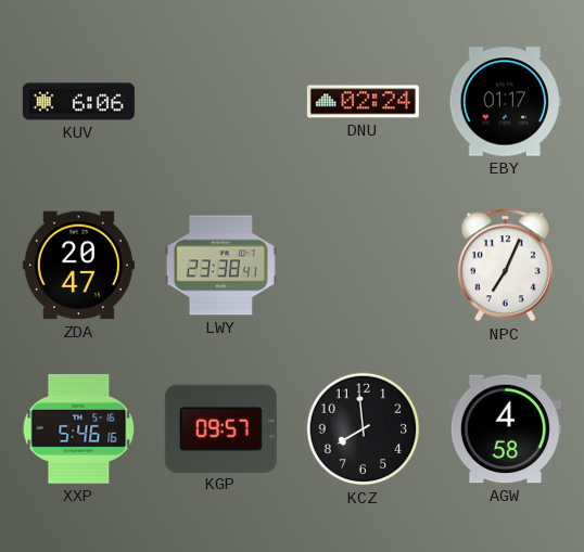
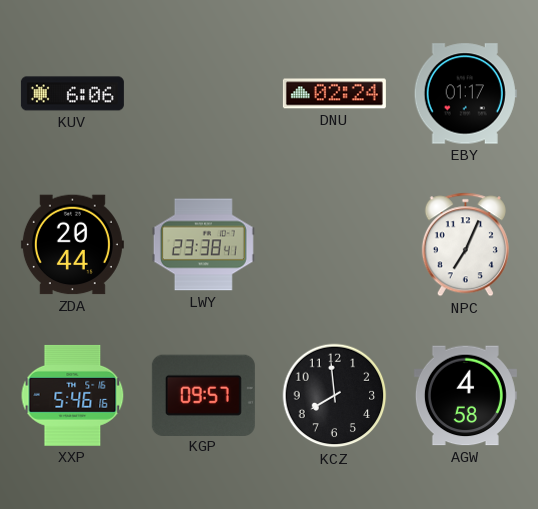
ZDA: 20:47 -> 20:44 (72, 245)
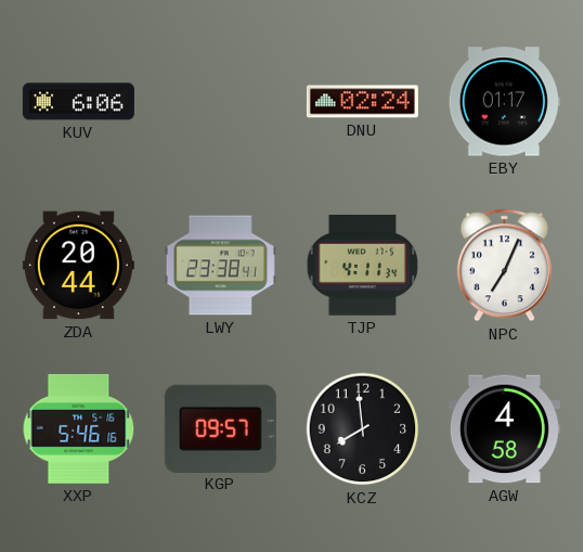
TJP: none -> 4:11 (363, 266)
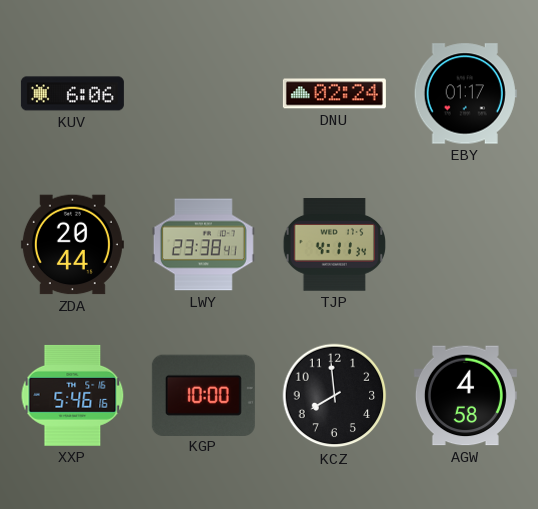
NPC: 7:04 -> none (504, 266)
KGP: 09:57 -> 10:00 (203, 395)
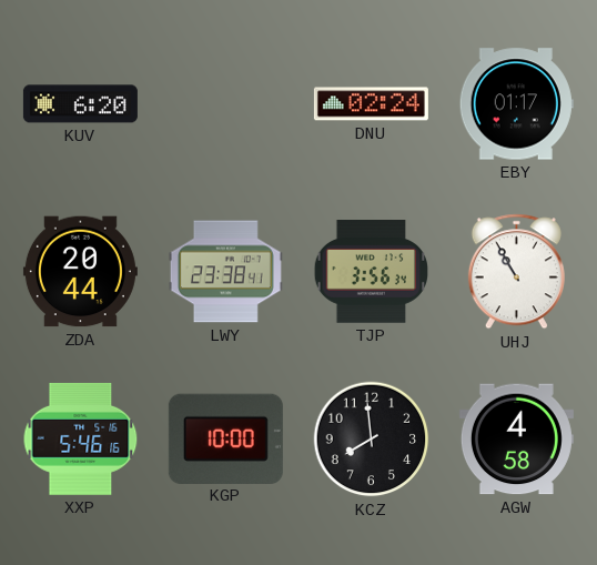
KUV: 6:06 -> 6:20 (80, 104)
TJP: 4:11 -> 3:56 (372, 272)
UHJ: none -> 10:55 (516, 272)
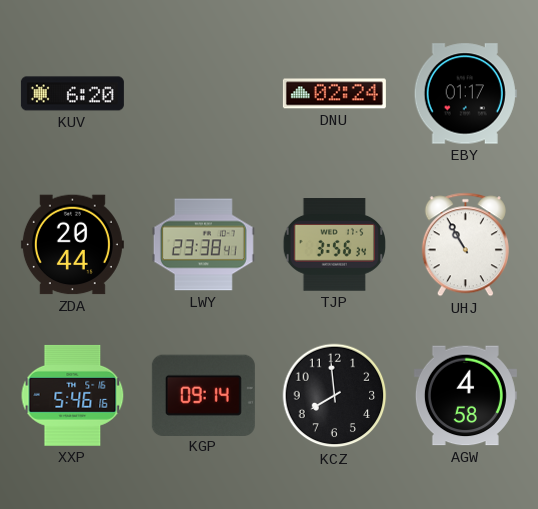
KGP: 10:00 -> 09:14 (203, 395)
